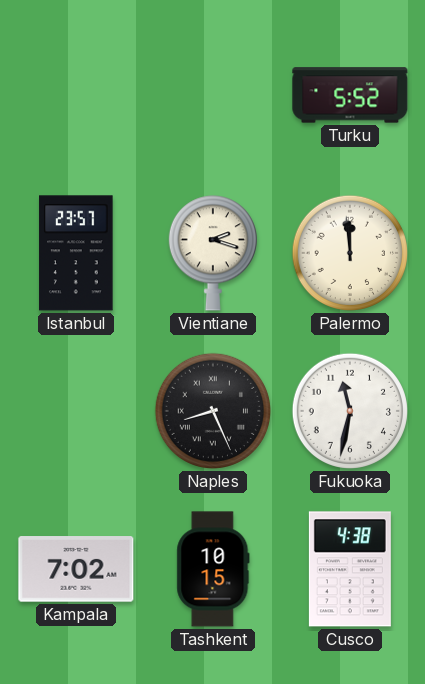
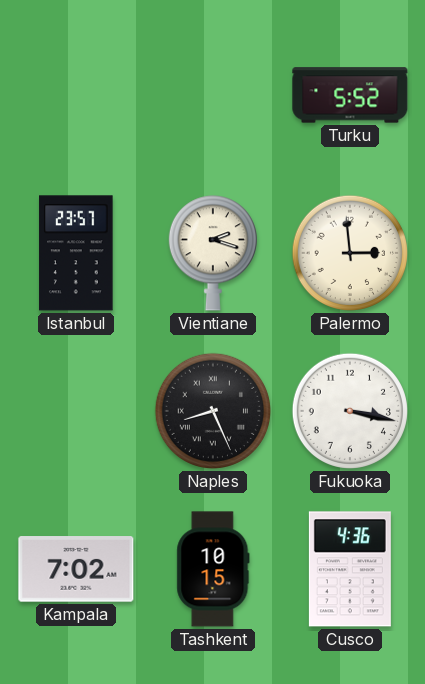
Palermo: 11:59 -> 2:59 (350, 253)
Fukuoka: 11:32 -> 3:17 (350, 411)
Cusco: 4:38 -> 4:36 (350, 569)
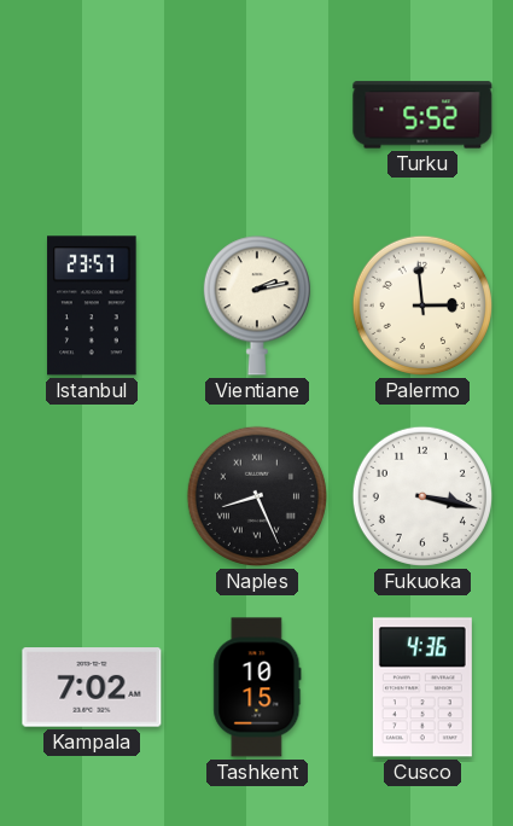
Vientiane: 2:18 -> 2:13 (257, 306)
